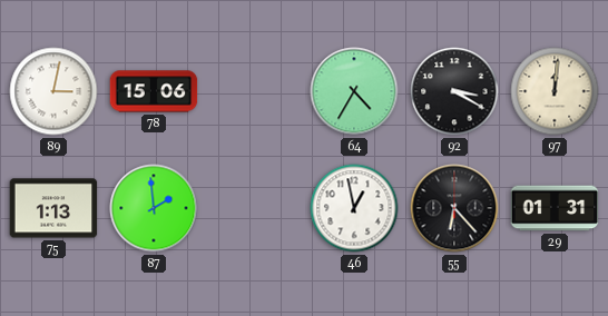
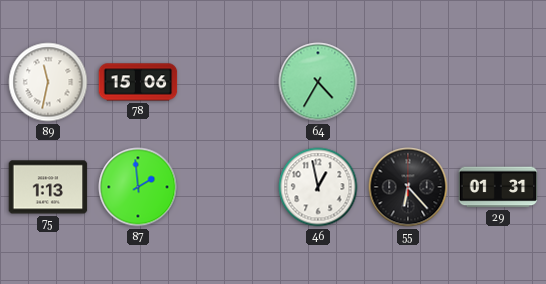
89: 3:02 -> 11:32 (48, 82)
92: 3:20 -> none (454, 91)
97: 12:01 -> none (555, 91)
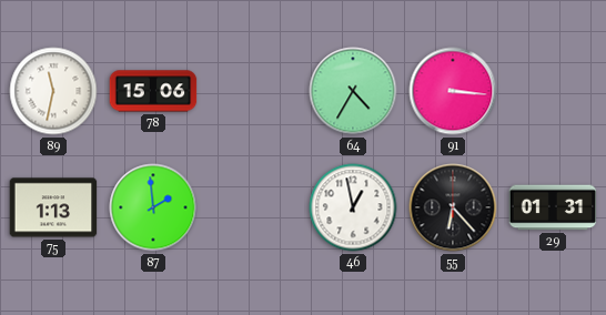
91: none -> 3:16 (453, 91)
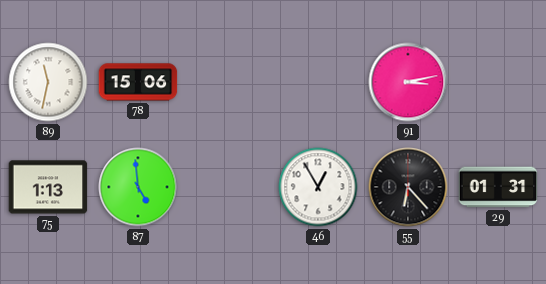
64: 4:35 -> none (353, 91)
91: 3:16 -> 3:13 (408, 82)
87: 1:59 -> 4:59 (138, 187)
46: 12:58 -> 12:55 (318, 187)
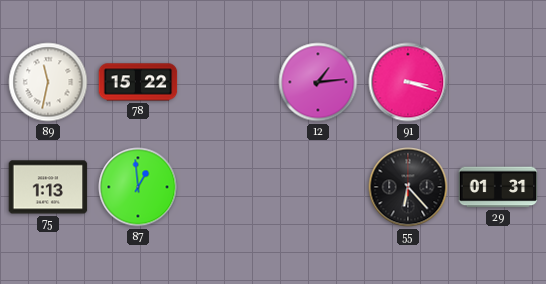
78: 15:06 -> 15:22 (138, 82)
12: none -> 1:14 (318, 82)
91: 3:13 -> 3:18 (408, 82)
87: 4:59 -> 12:59 (138, 187)
46: 12:55 -> none (318, 187)
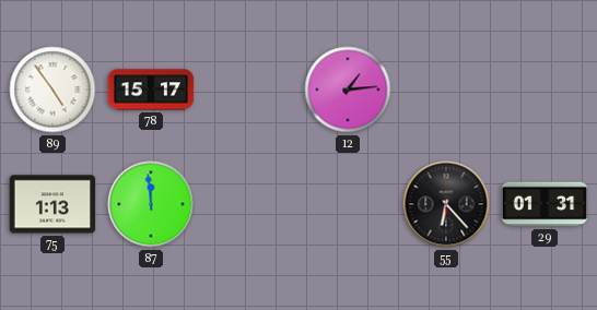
89: 11:32 -> 4:54 (52, 90)
78: 15:22 -> 15:17 (151, 90)
91: 3:18 -> none (408, 82)
87: 12:59 -> 11:59 (151, 204)
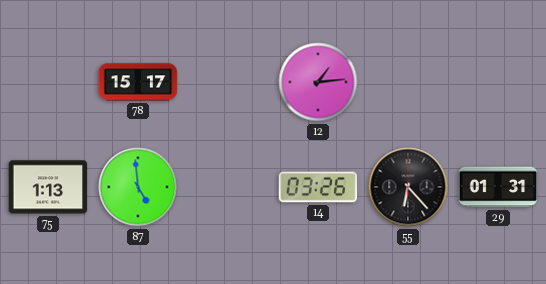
89: 4:54 -> none (52, 90)
87: 11:59 -> 4:59 (138, 187)
14: none -> 03:26 (318, 187)
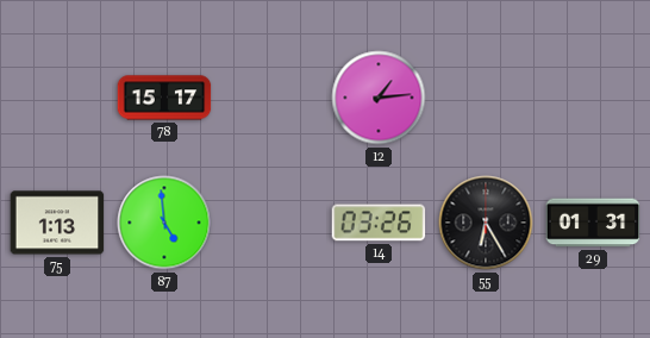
55: 6:23 -> 6:25 (486, 223)
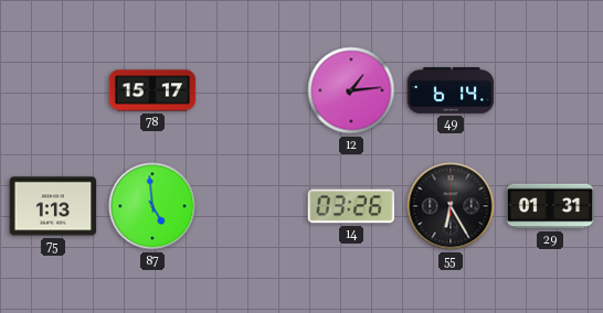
49: none -> 6:14 (451, 91)
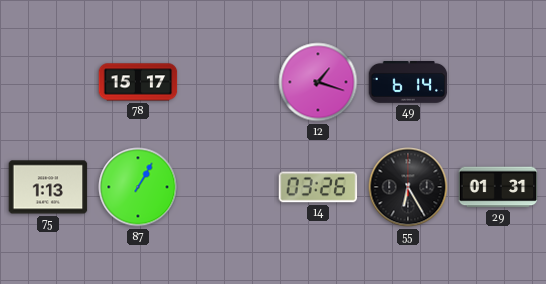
12: 1:14 -> 1:18 (318, 82)
87: 4:59 -> 1:05 (138, 187)
